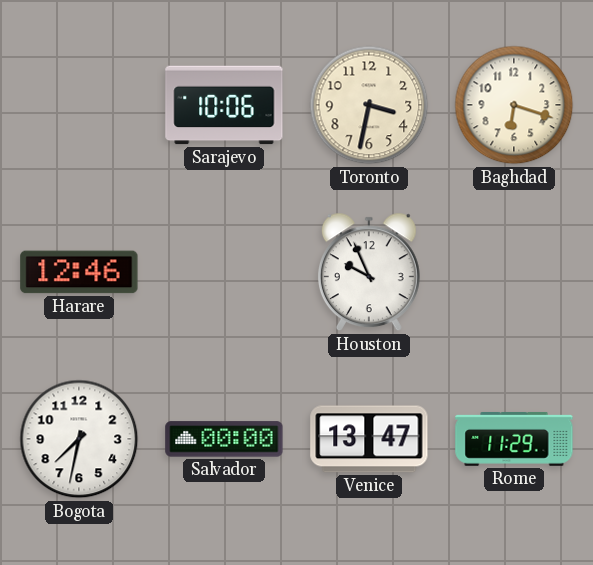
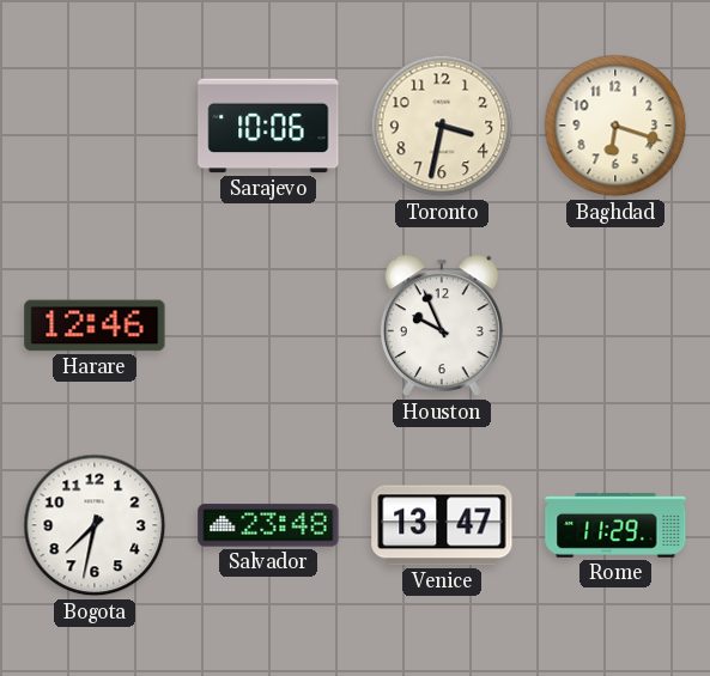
Salvador: 00:00 -> 23:48 (268, 525)
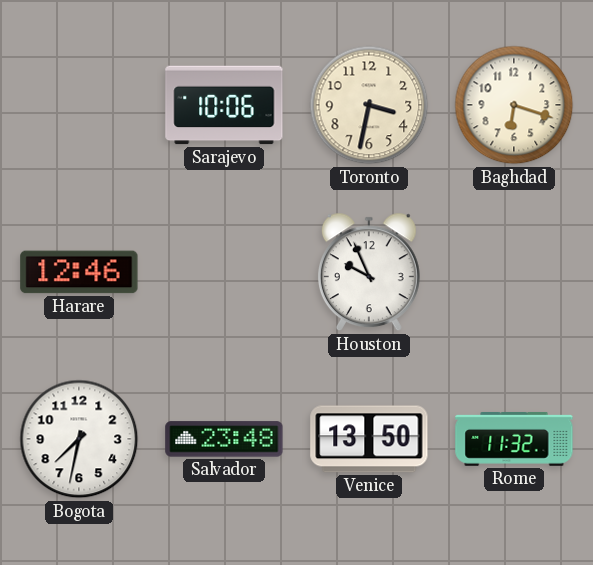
Venice: 13:47 -> 13:50 (369, 439)
Rome: 11:29 -> 11:32 (514, 439)
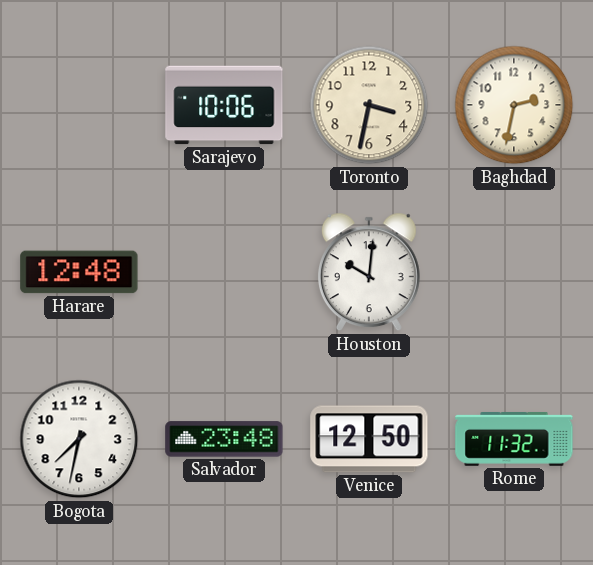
Baghdad: 6:18 -> 2:32 (514, 105)
Harare: 12:46 -> 12:48 (79, 272)
Houston: 9:56 -> 10:01 (369, 272)
Venice: 13:50 -> 12:50 (369, 439)
